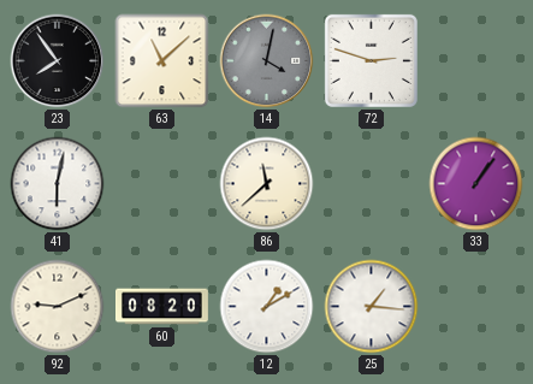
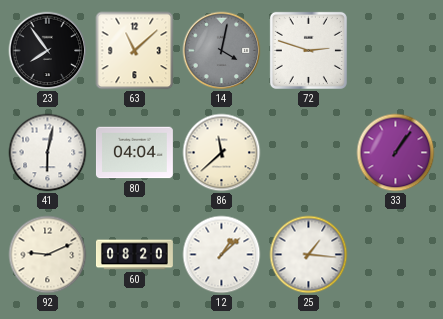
80: none -> 04:04 (134, 153)
12: 1:10 -> 1:08 (222, 255)
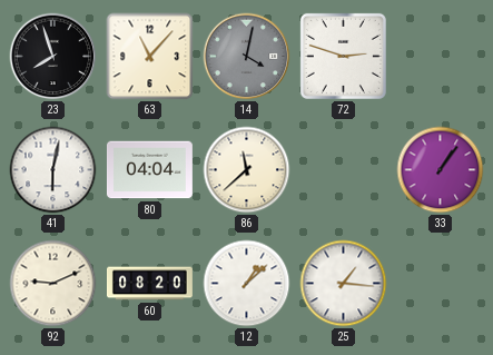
23: 7:54 -> 7:57 (53, 57)
63: 11:08 -> 11:07 (150, 57)
